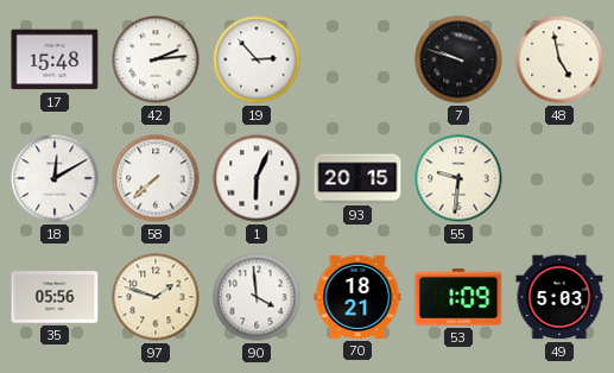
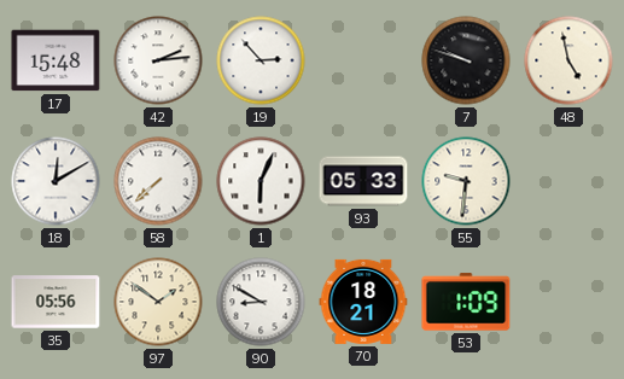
93: 20:15 -> 05:33 (363, 181)
97: 1:48 -> 1:51 (158, 302)
90: 3:59 -> 8:50 (261, 302)
49: 5:03 -> none (559, 297)
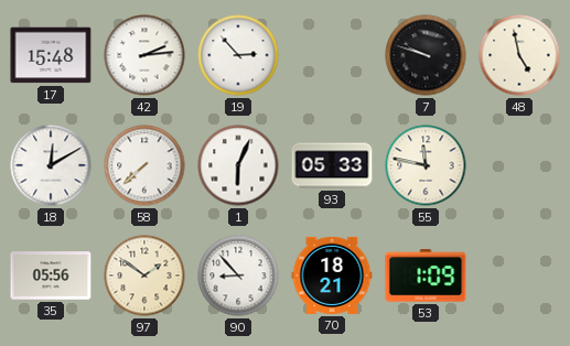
55: 9:31 -> 11:47 (426, 165)
90: 8:50 -> 8:53 (238, 275)
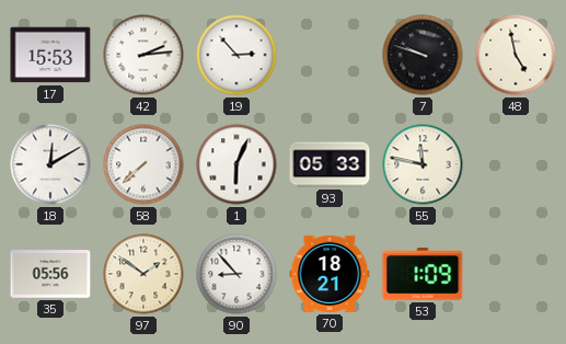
17: 15:48 -> 15:53 (50, 55)
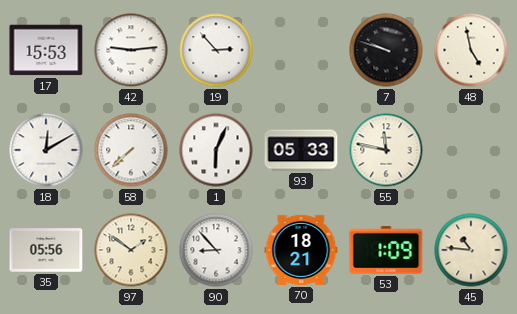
42: 2:14 -> 9:14 (131, 50)
45: none -> 10:46 (471, 250)
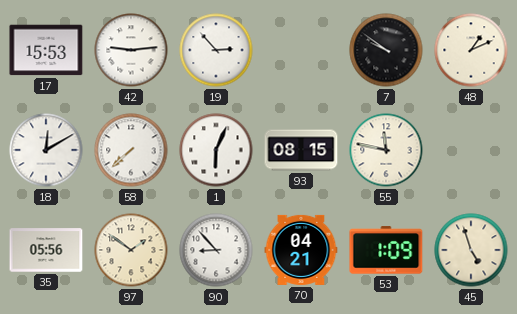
7: 9:48 -> 9:51 (386, 50)
48: 4:58 -> 1:11 (471, 50)
93: 05:33 -> 08:15 (301, 150)
70: 18:21 -> 04:21 (301, 250)
45: 10:46 -> 4:57 (471, 250)
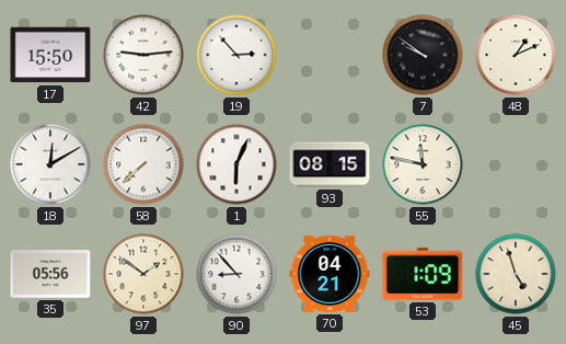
17: 15:53 -> 15:50 (50, 55)
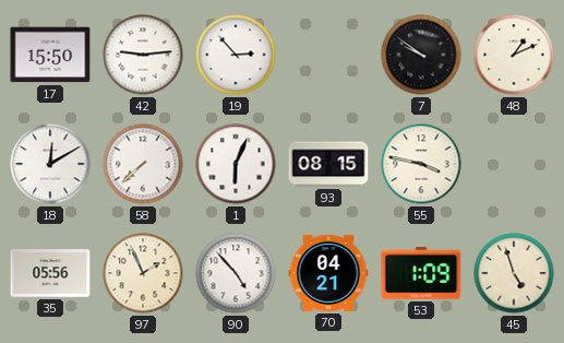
55: 11:47 -> 3:47 (421, 164)
97: 1:51 -> 1:56 (143, 273)
90: 8:53 -> 4:53 (236, 273)
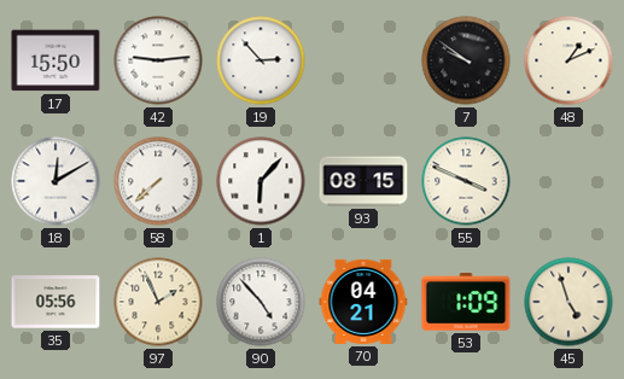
1: 6:04 -> 6:07 (261, 181)
55: 3:47 -> 3:49 (466, 181)
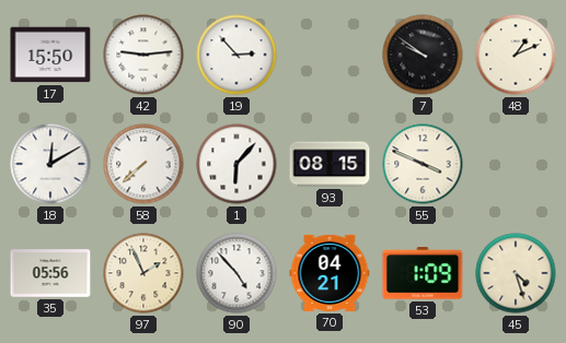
45: 4:57 -> 4:27 (516, 273)
